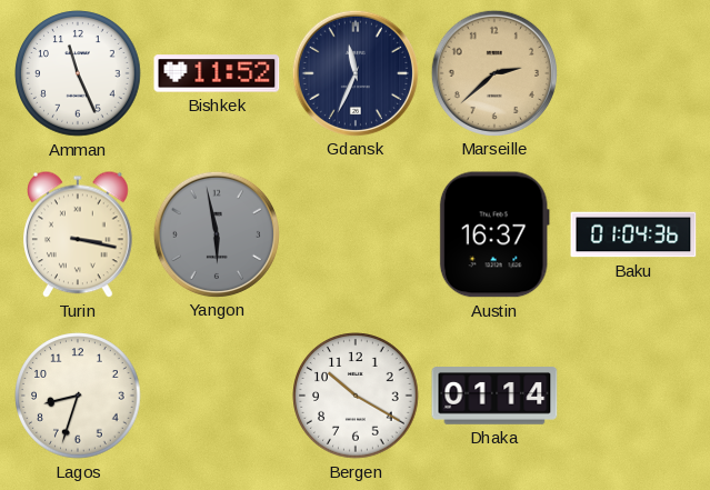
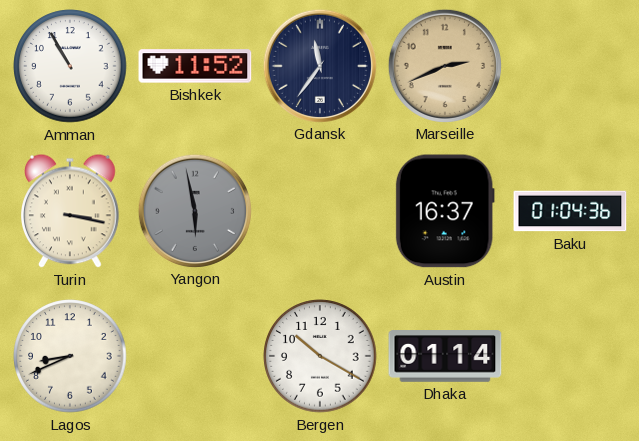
Amman: 11:26 -> 10:55 (70, 66)
Gdansk: 11:34 -> 11:36 (319, 65)
Marseille: 2:38 -> 2:41 (444, 65)
Lagos: 8:33 -> 8:41 (70, 356)
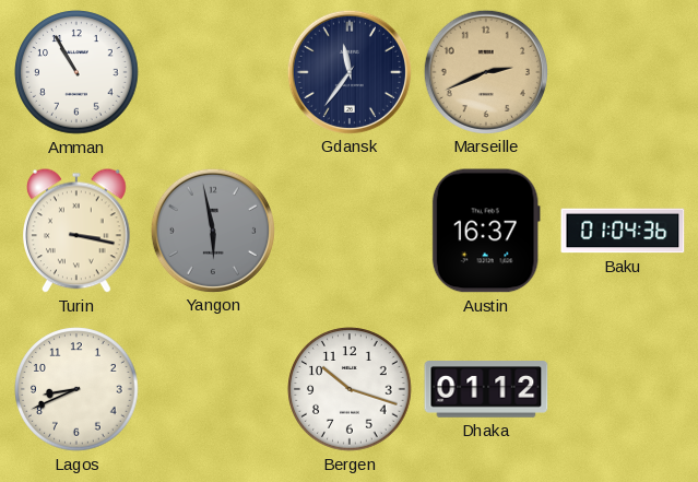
Bishkek: 11:52 -> none (195, 66)
Bergen: 10:20 -> 10:18 (350, 389)
Dhaka: 01:14 -> 01:12 (486, 389)
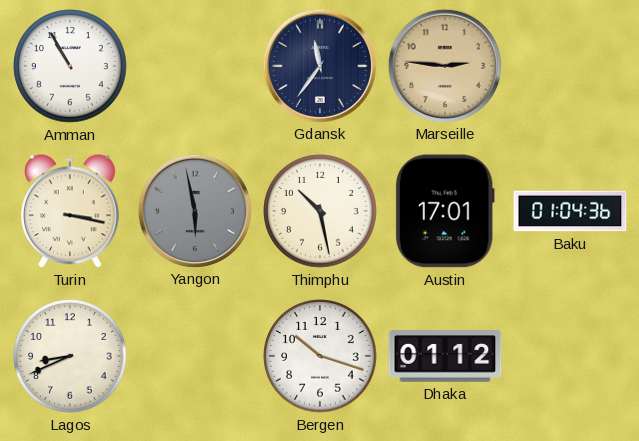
Marseille: 2:41 -> 2:46 (444, 65)
Thimphu: none -> 10:28 (320, 211)
Austin: 16:37 -> 17:01 (445, 211)
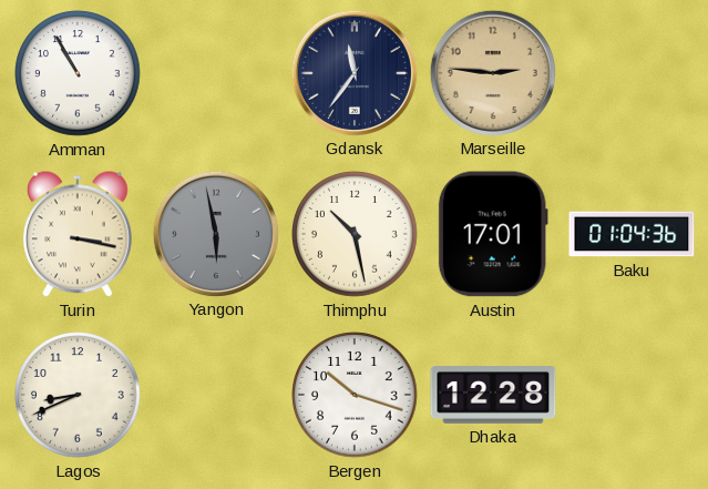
Dhaka: 01:12 -> 12:28 (493, 395)
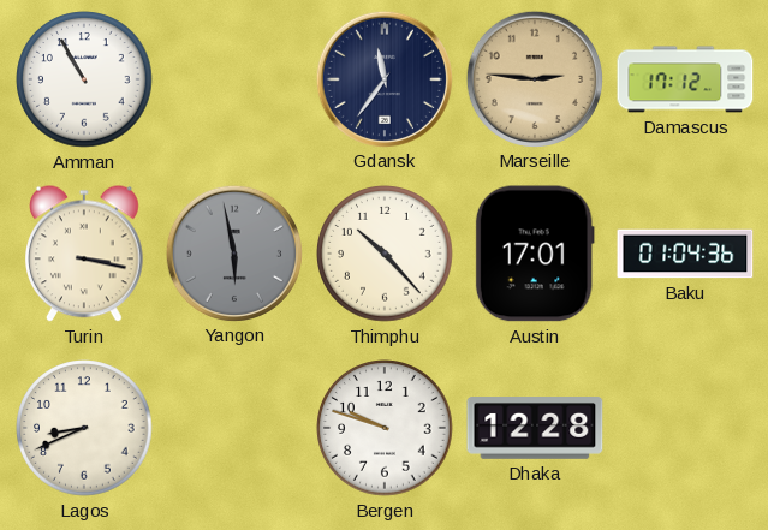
Damascus: none -> 17:12 (685, 79)
Thimphu: 10:28 -> 10:23 (385, 254)
Bergen: 10:18 -> 9:48 (385, 428)
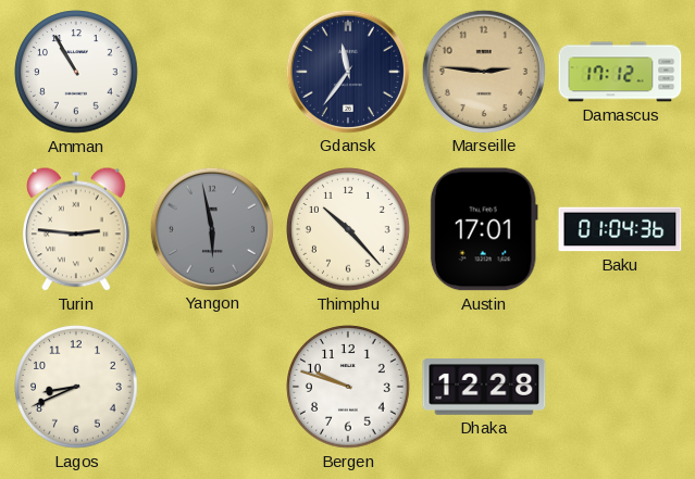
Turin: 3:17 -> 2:46 (77, 229)
